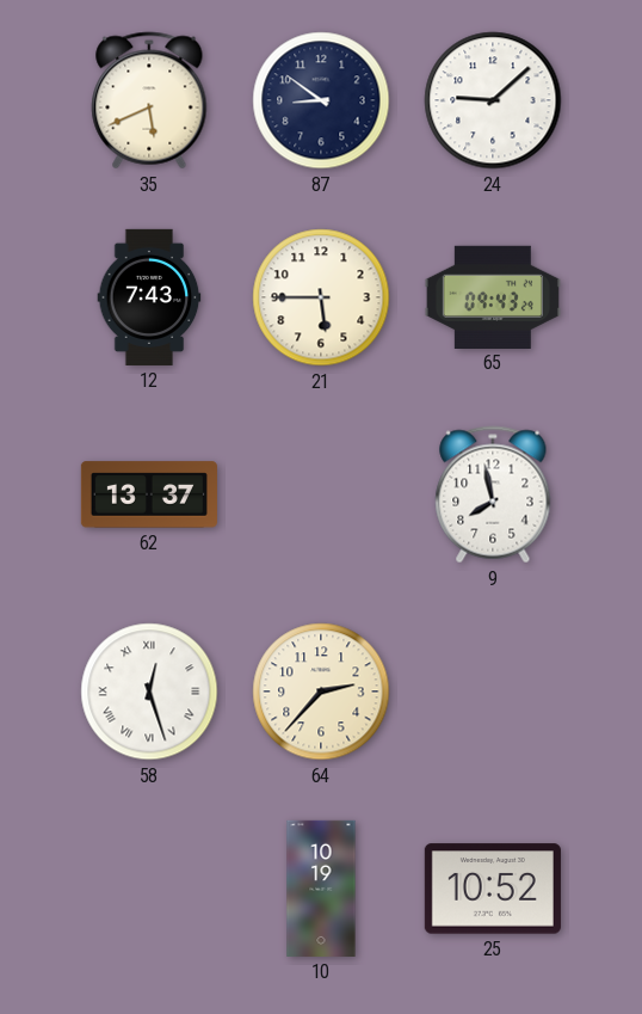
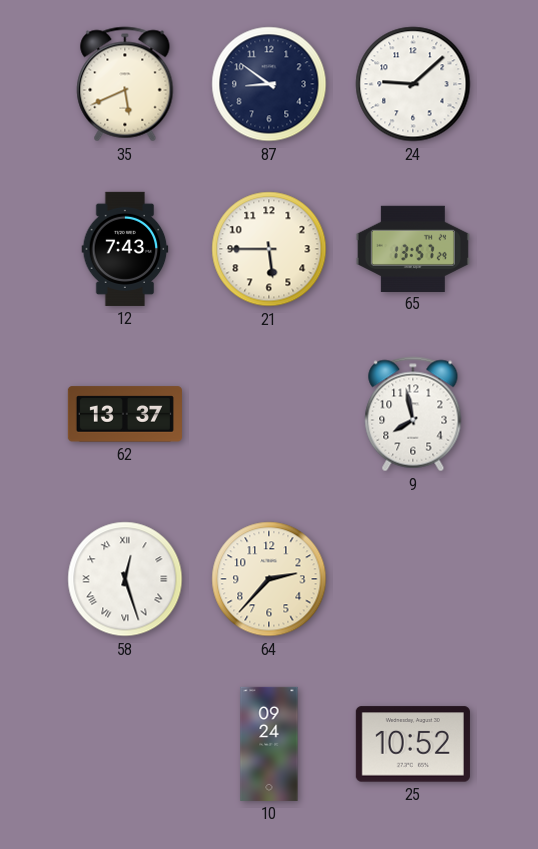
65: 09:43 -> 13:57 (413, 248)
10: 10:19 -> 09:24 (269, 744)
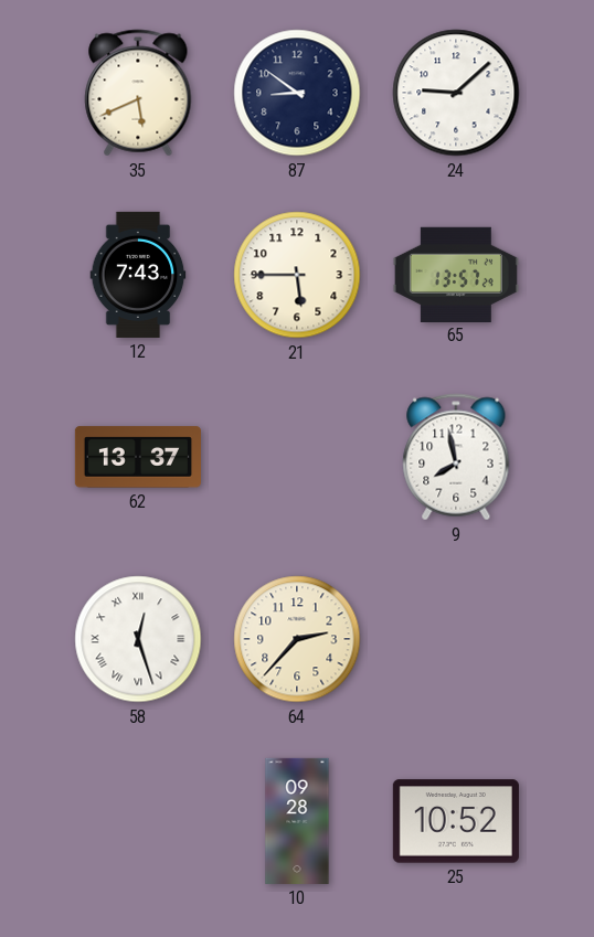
10: 09:24 -> 09:28 (297, 821)
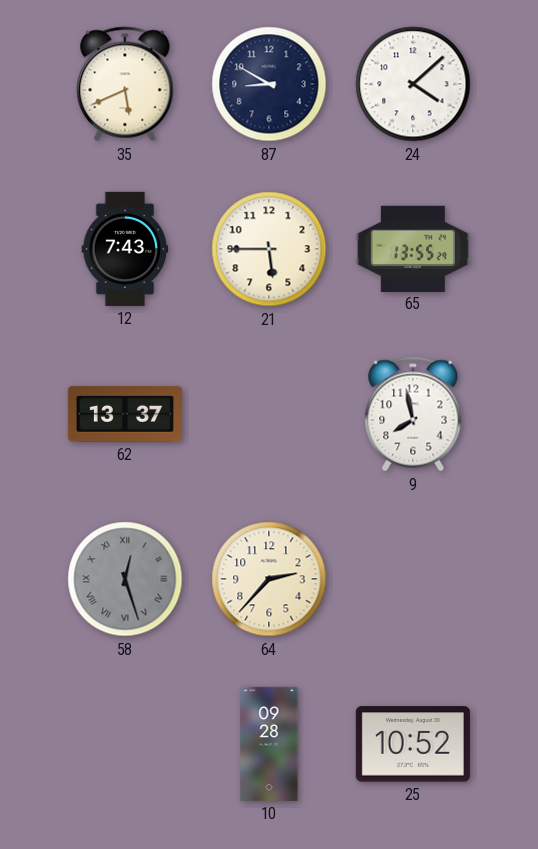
87: 8:51 -> 8:50 (269, 84)
24: 9:08 -> 4:08 (413, 84)
65: 13:57 -> 13:55 (413, 248)
58 dial: white -> grey (125, 579)
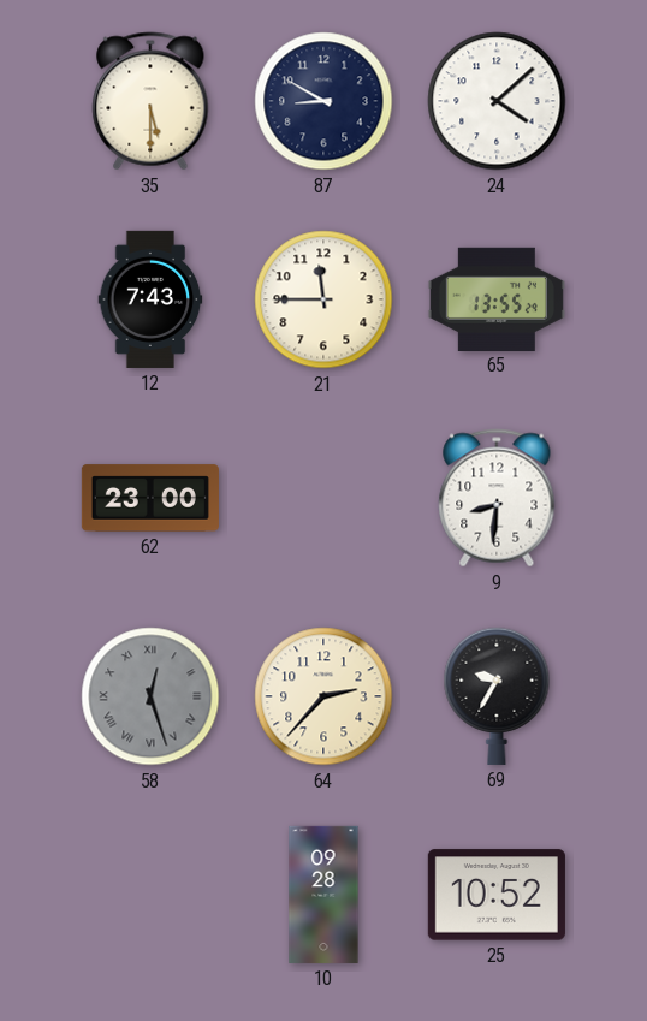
35: 5:41 -> 5:30 (150, 101)
21: 5:45 -> 11:45 (323, 299)
62: 13:37 -> 23:00 (150, 498)
9: 7:58 -> 8:31 (497, 498)
69: none -> 9:35 (497, 696)
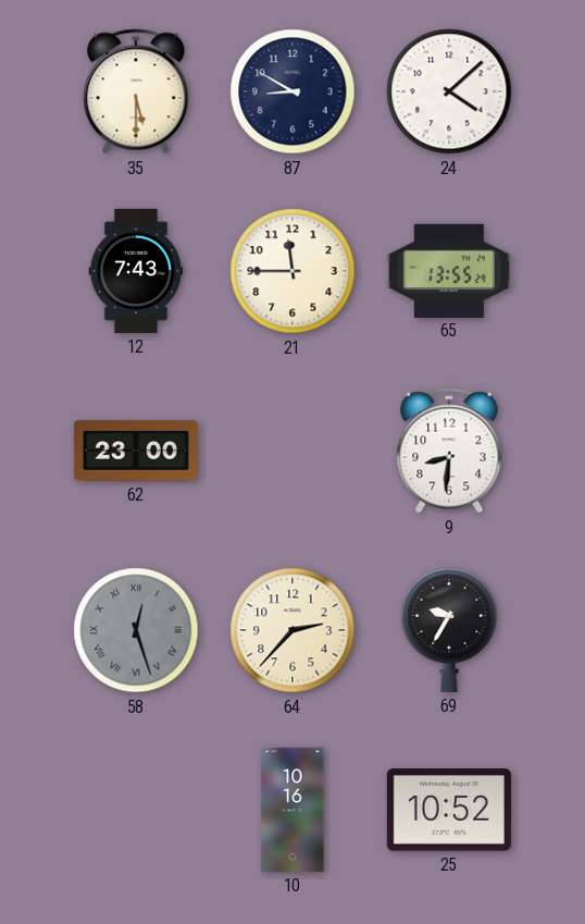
10: 09:28 -> 10:16 (292, 810)
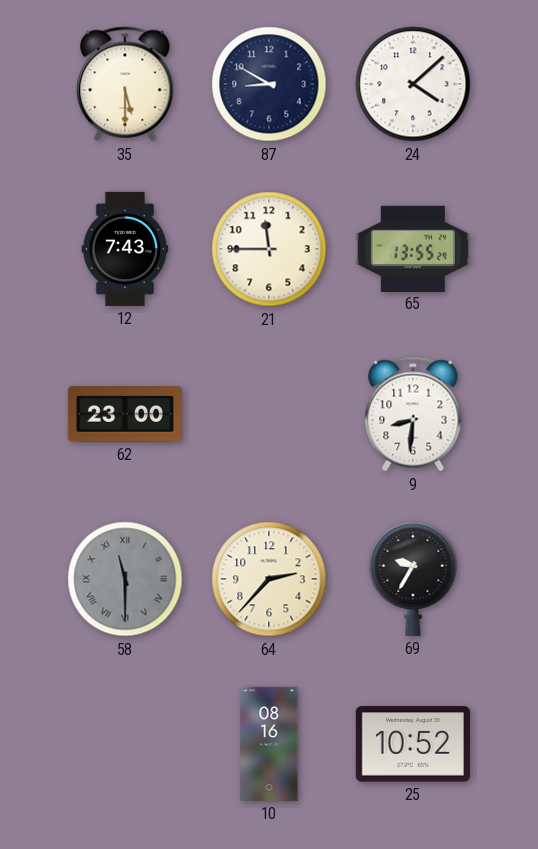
58: 12:27 -> 11:30 (125, 579)
10: 10:16 -> 08:16 (269, 744)
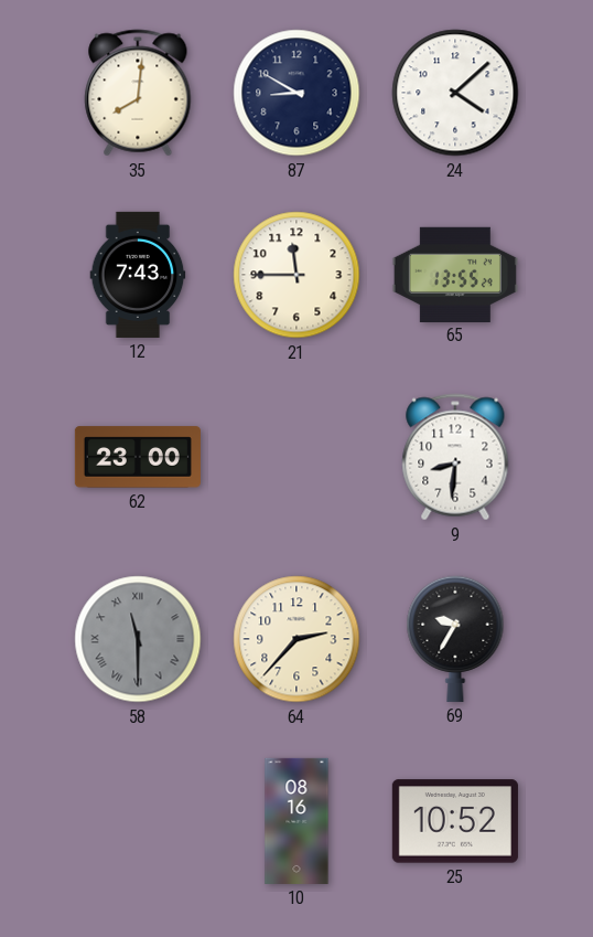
35: 5:30 -> 8:01 (138, 93)
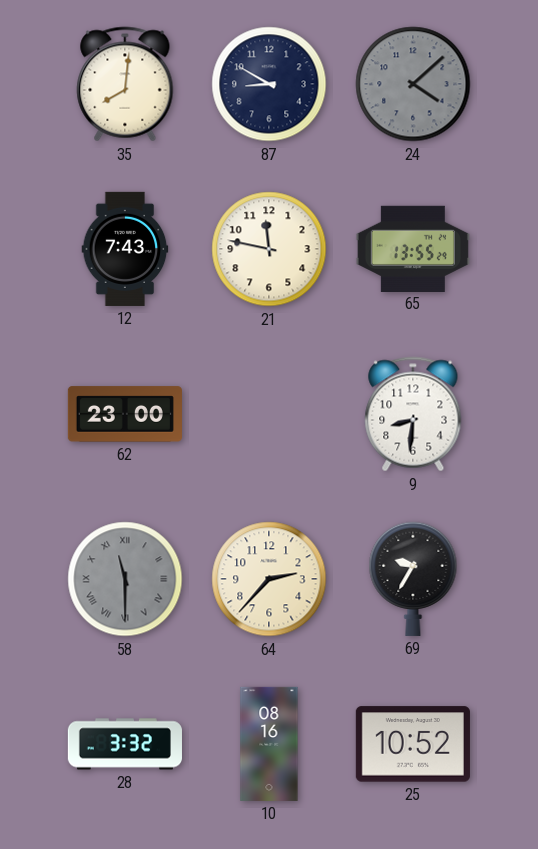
24 dial: white -> grey (413, 84)
21: 11:45 -> 11:47 (269, 249)
28: none -> 3:32 (125, 744)
